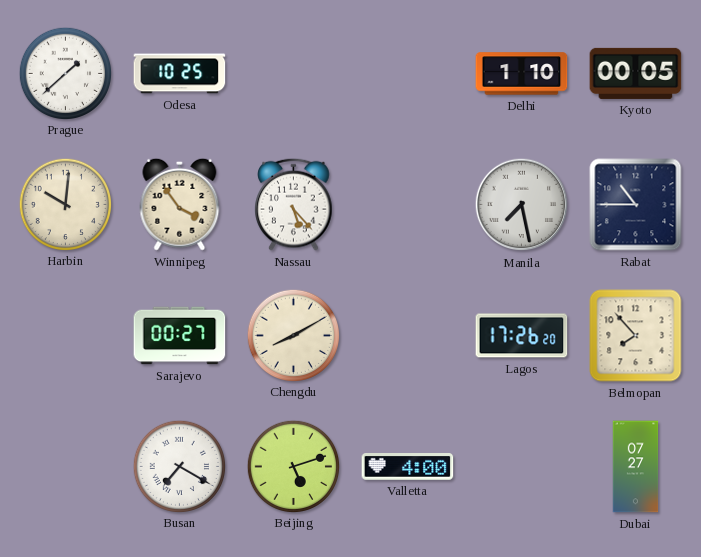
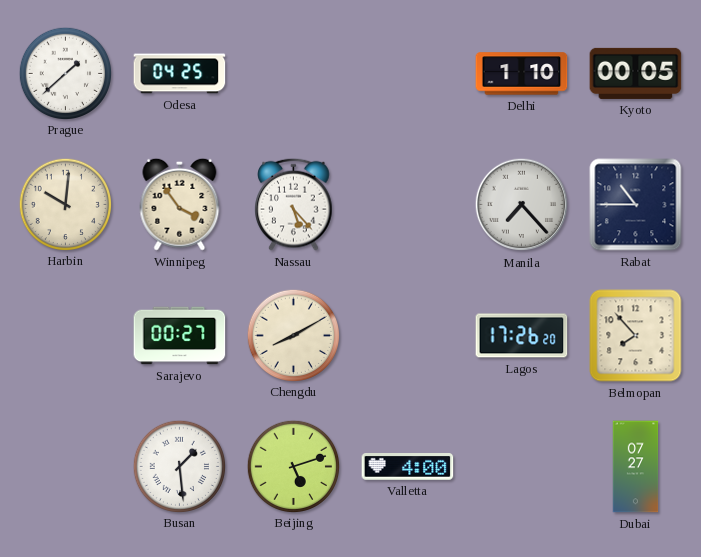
Odesa: 10:25 -> 04:25 (180, 74)
Manila: 7:28 -> 7:23 (522, 205)
Busan: 7:20 -> 1:29 (179, 466)
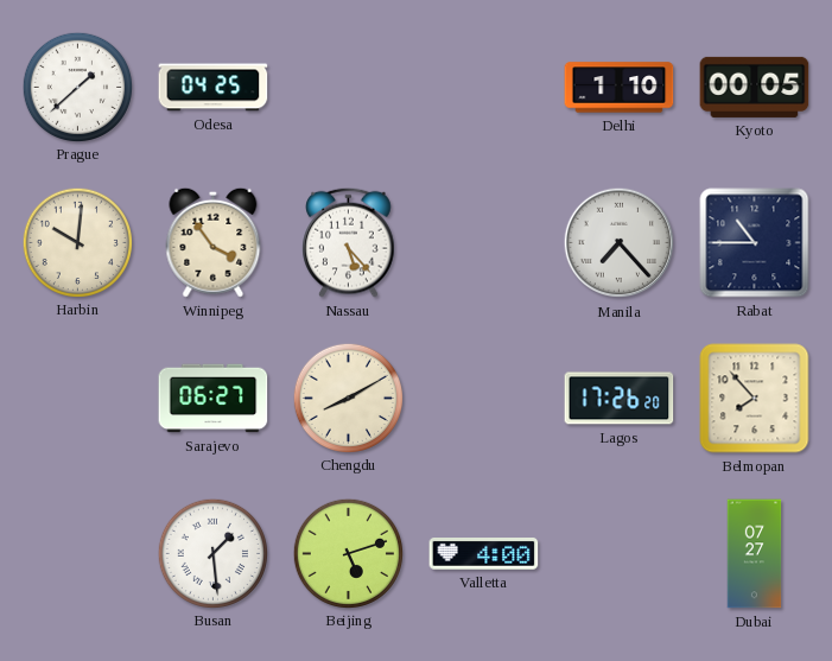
Sarajevo: 00:27 -> 06:27 (214, 399)
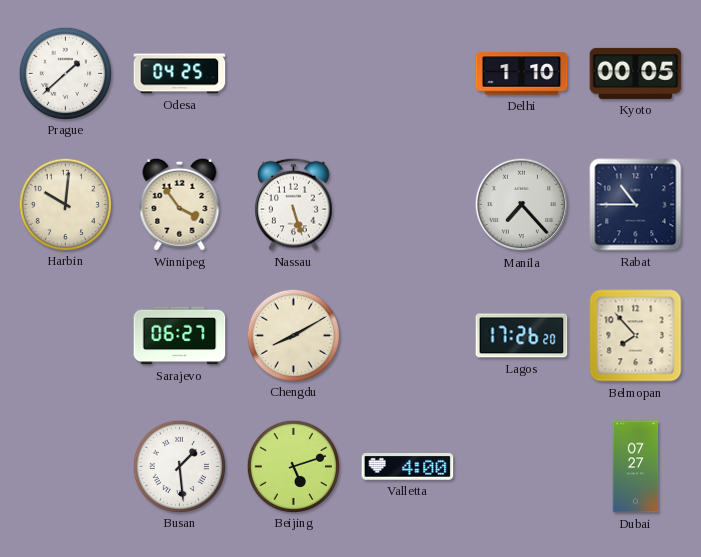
Nassau: 5:23 -> 5:27 (294, 204)
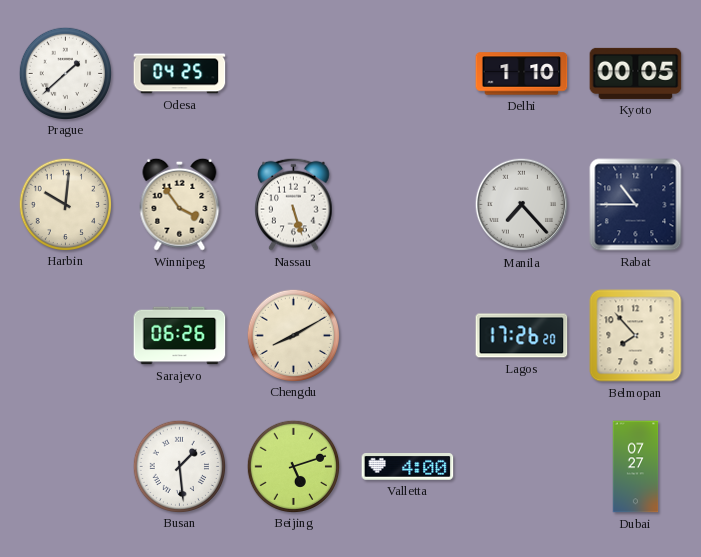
Sarajevo: 06:27 -> 06:26 (180, 336)
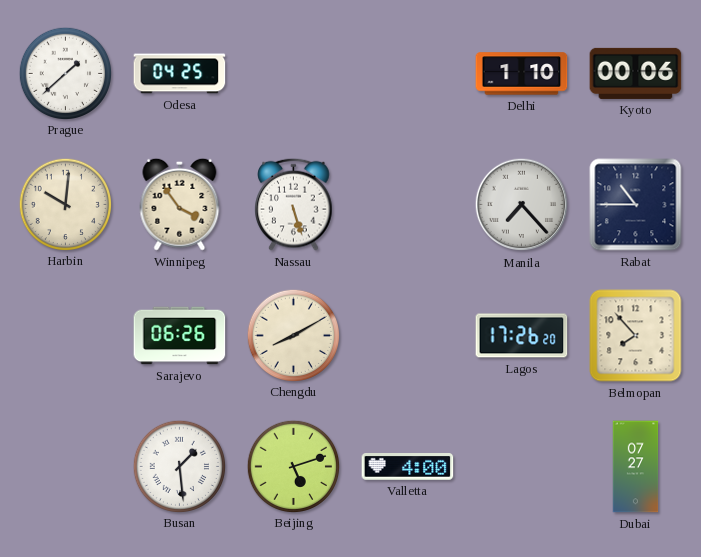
Kyoto: 00:05 -> 00:06 (636, 73)
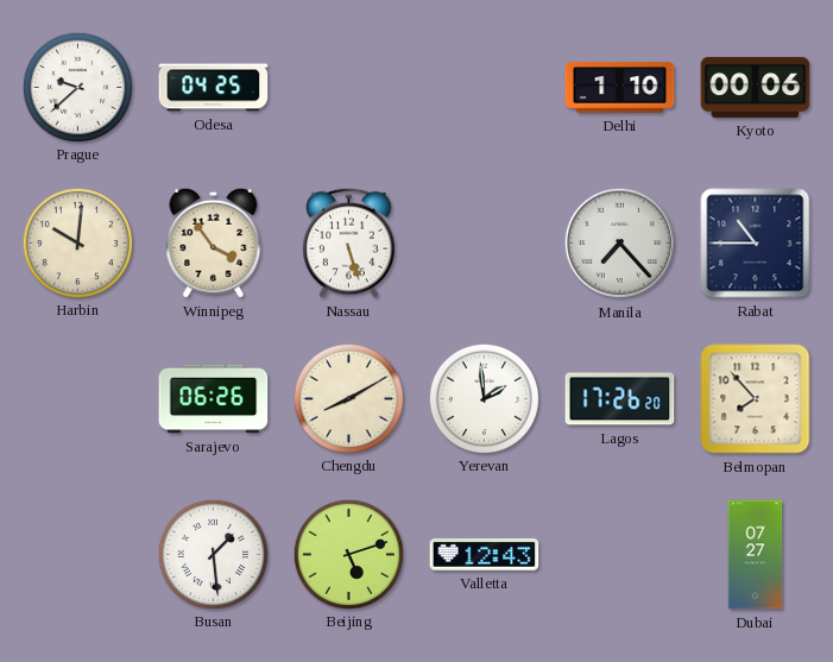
Prague: 1:38 -> 9:38 (77, 87)
Yerevan: none -> 1:59 (484, 398)
Valletta: 4:00 -> 12:43 (485, 555)
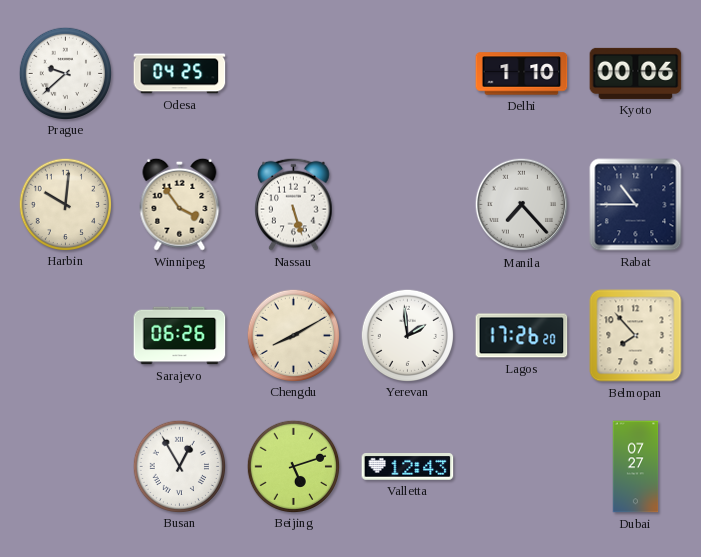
Busan: 1:29 -> 12:55 (179, 466)
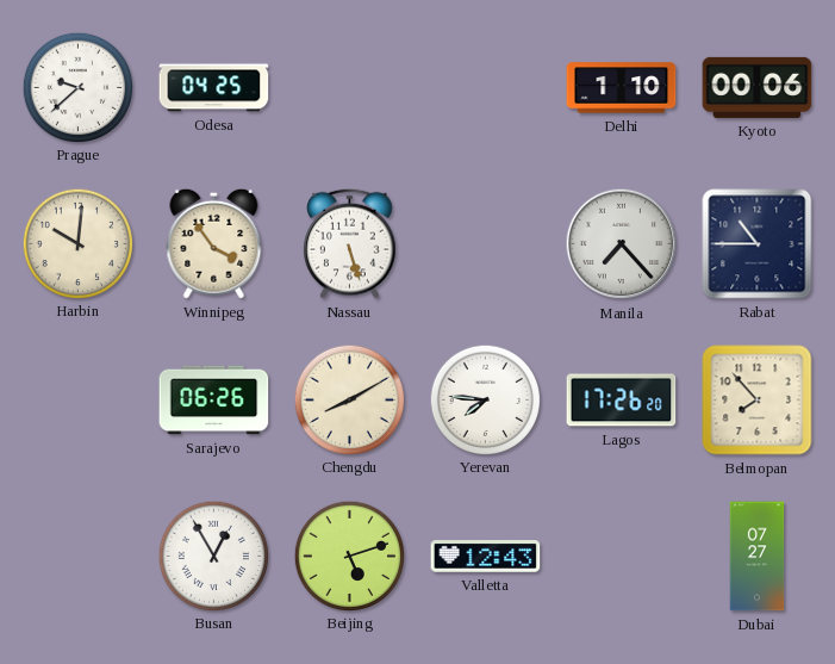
Yerevan: 1:59 -> 7:46 (485, 399)
